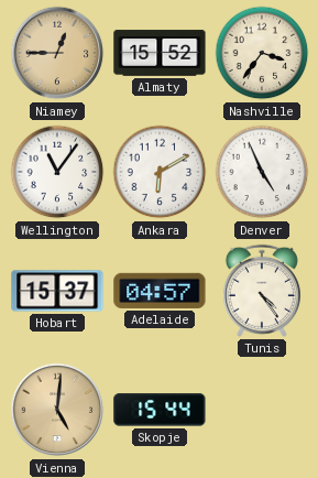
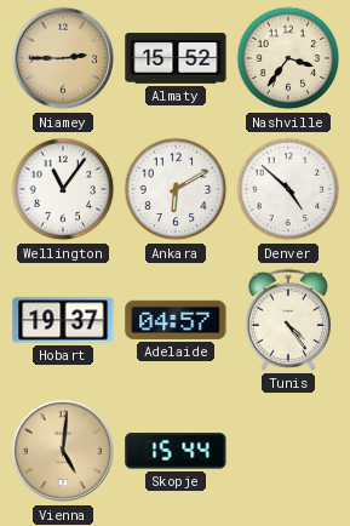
Niamey: 12:45 -> 2:45 (63, 58)
Denver: 4:56 -> 4:52 (288, 189)
Hobart: 15:37 -> 19:37 (63, 320)
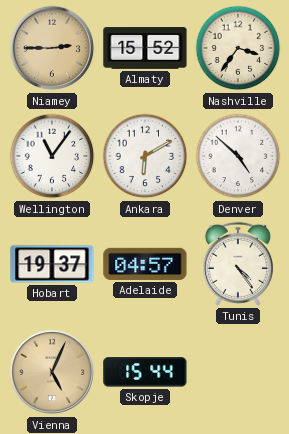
Vienna: 5:01 -> 5:04 (52, 372)
